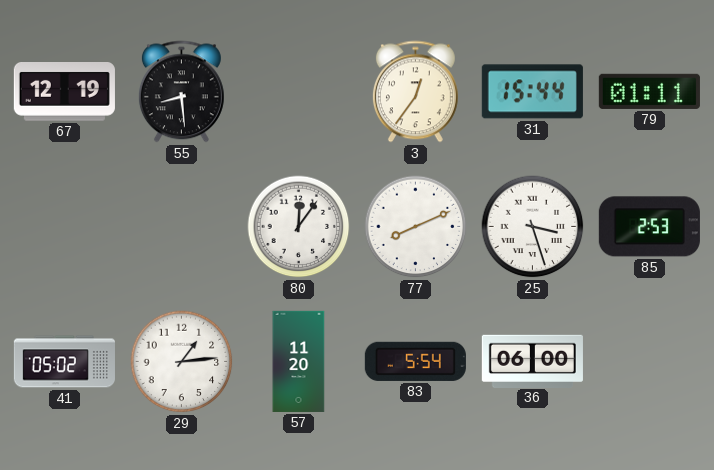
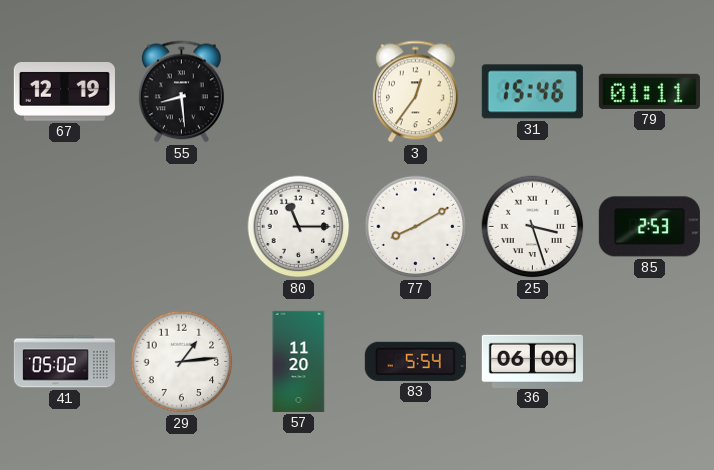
31: 15:44 -> 15:46 (532, 92)
80: 12:06 -> 11:15 (299, 227)
77: 8:11 -> 8:10 (416, 227)
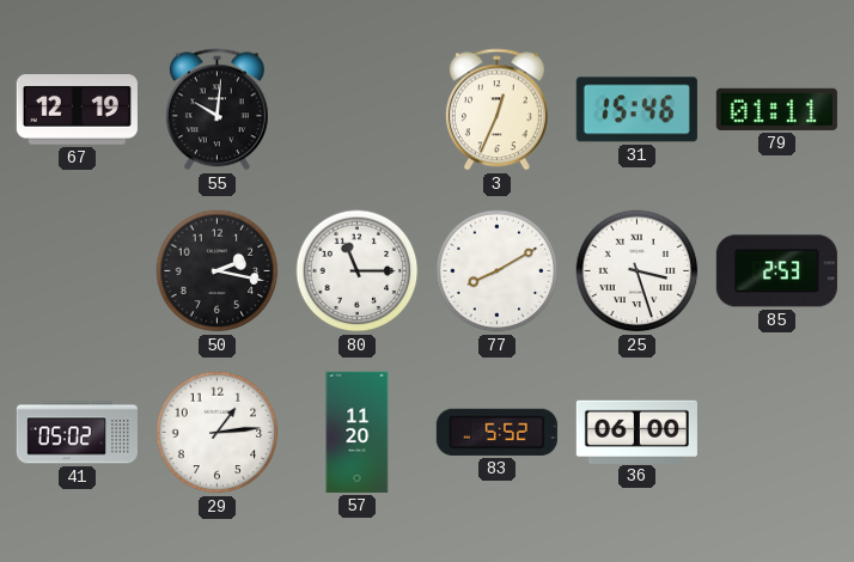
55: 8:29 -> 10:01 (216, 110)
3: 12:36 -> 12:34 (496, 110)
50: none -> 2:17 (218, 271)
83: 5:54 -> 5:52 (496, 432)
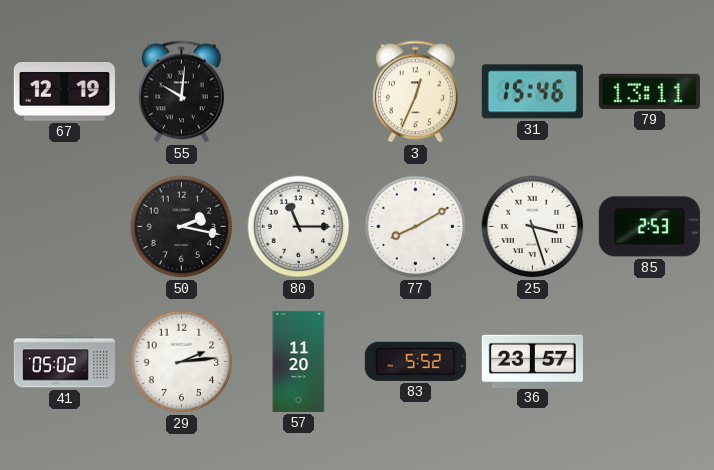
79: 01:11 -> 13:11 (649, 91)
29: 1:14 -> 2:14 (182, 362)
36: 06:00 -> 23:57 (532, 361)
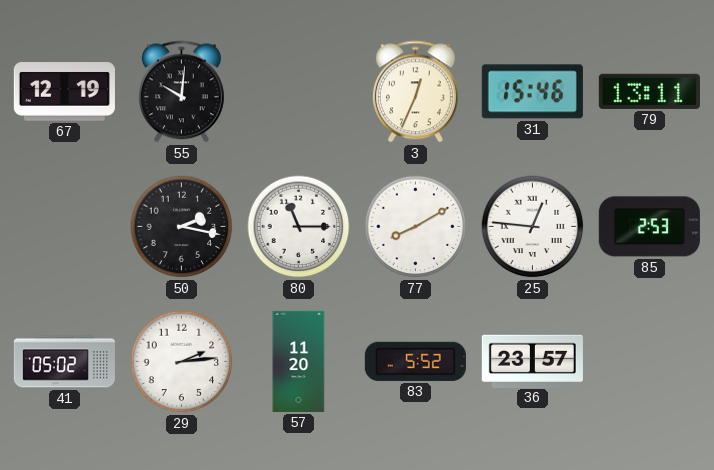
25: 3:27 -> 12:46 (533, 227)
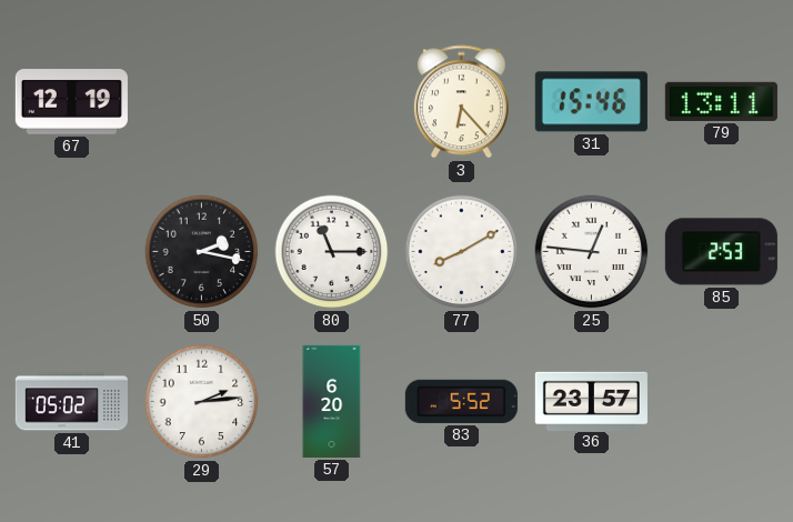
55: 10:01 -> none (181, 92)
3: 12:34 -> 6:23 (461, 102)
57: 11:20 -> 6:20 (332, 401)
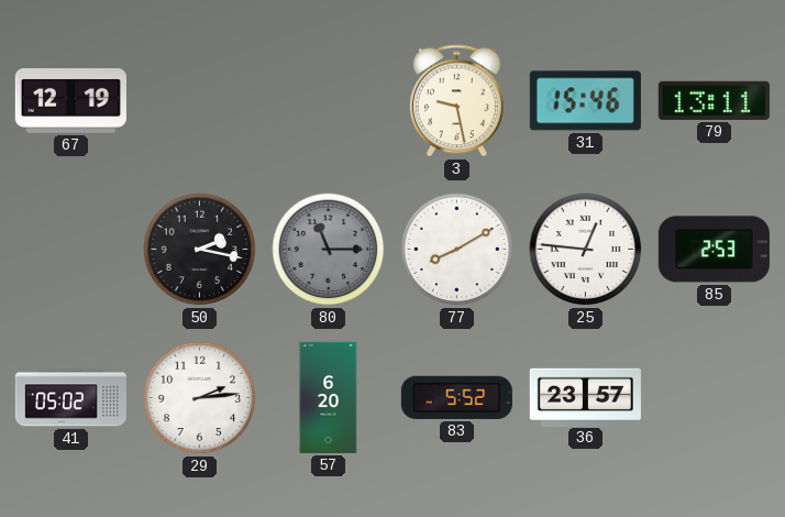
3: 6:23 -> 9:28 (456, 101)
80 dial: white -> grey (329, 250)
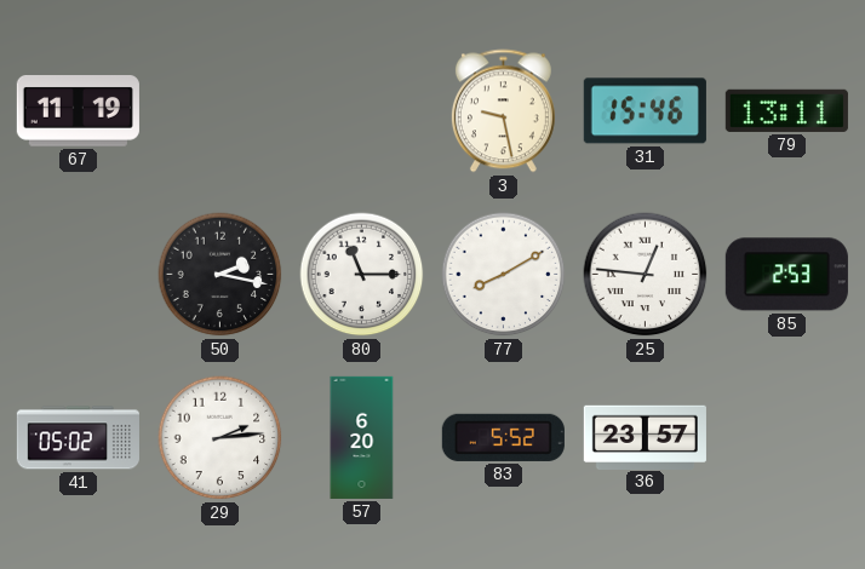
67: 12:19 -> 11:19 (78, 111)
80 dial: grey -> white (362, 275)
